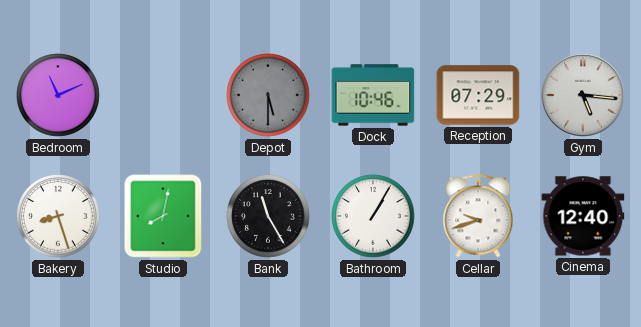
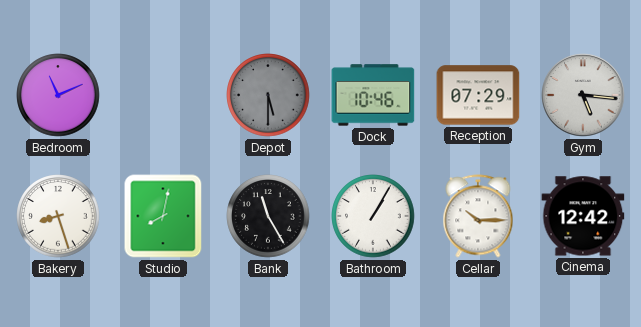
Cellar: 9:42 -> 10:15 (478, 216)
Cinema: 12:40 -> 12:42 (583, 216)
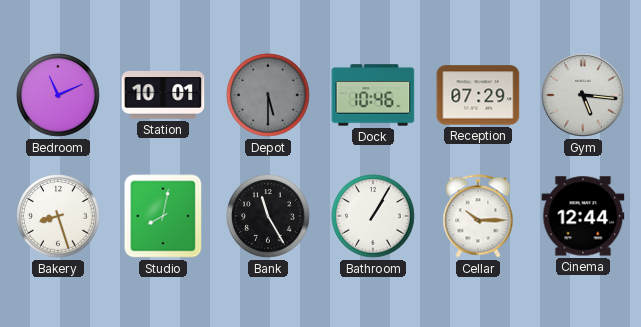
Station: none -> 10:01 (163, 95)
Cinema: 12:42 -> 12:44 (583, 216)
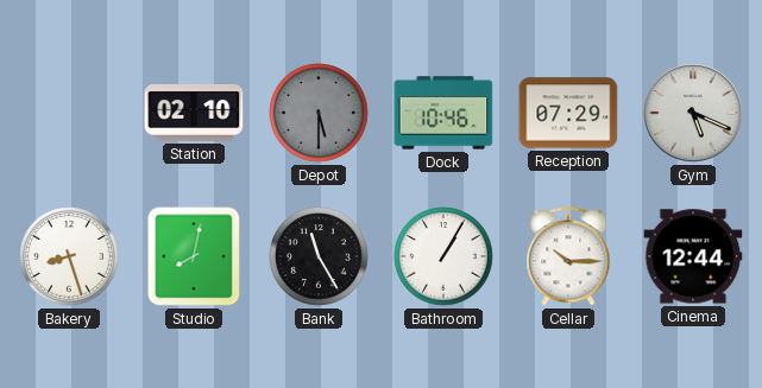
Bedroom: 11:11 -> none (58, 95)
Station: 10:01 -> 02:10 (194, 113)
Gym: 5:16 -> 5:19 (693, 113)
